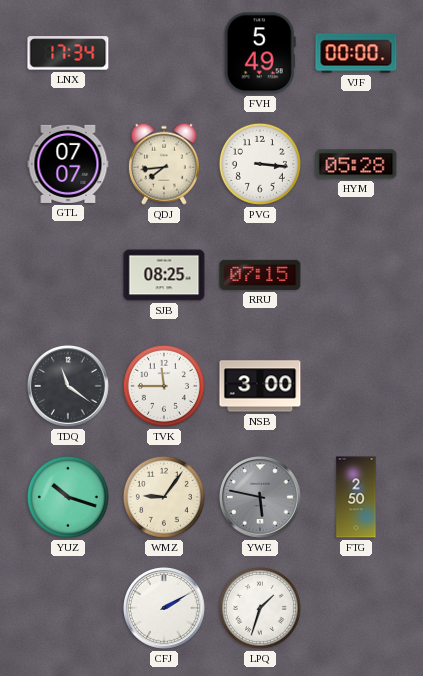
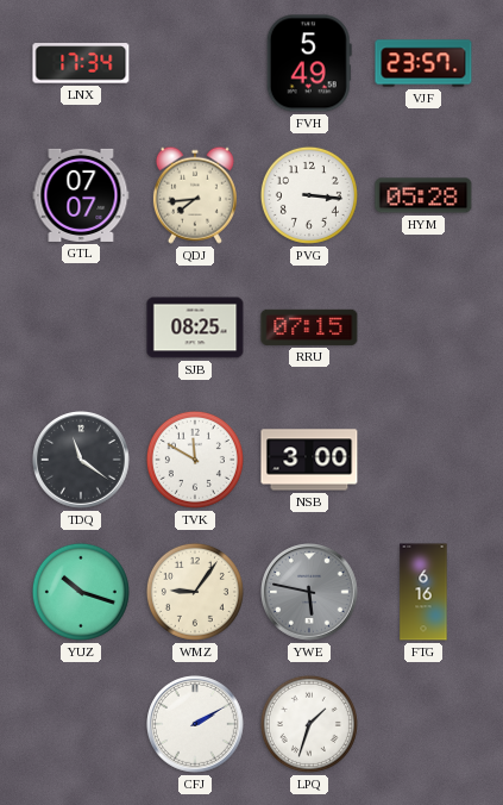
VJF: 00:00 -> 23:57 (423, 63)
TVK: 11:45 -> 11:50 (195, 460)
FTG: 2:50 -> 6:16 (423, 592)
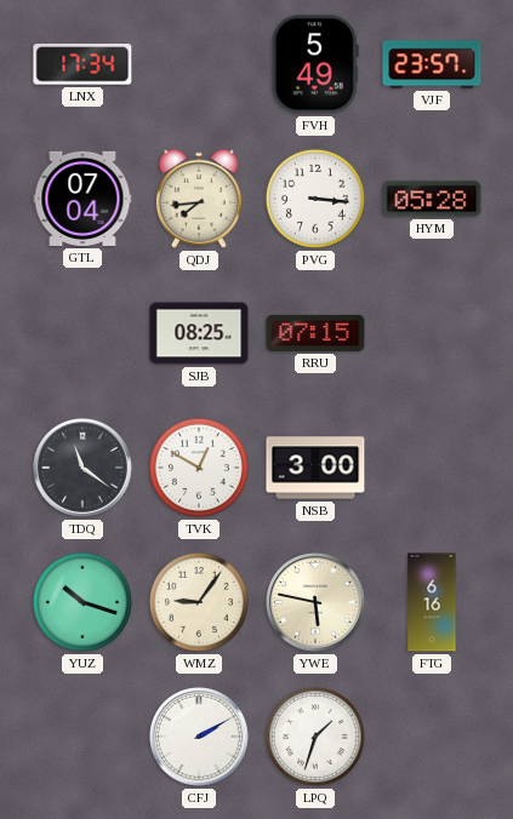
GTL: 07:07 -> 07:04 (82, 199)
TVK: 11:50 -> 12:50 (199, 468)
YWE dial: grey -> cream (317, 603)
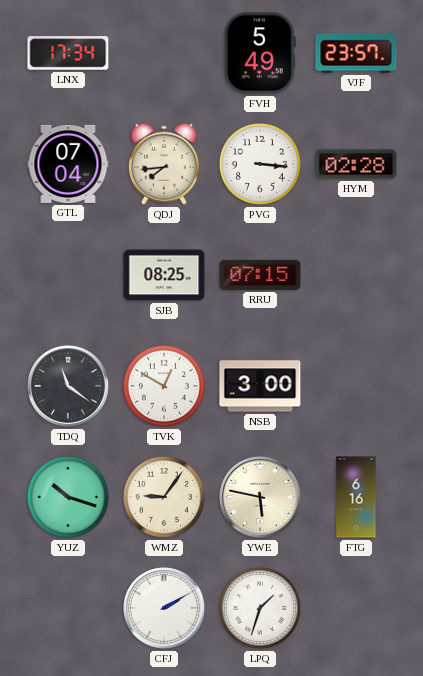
HYM: 05:28 -> 02:28 (356, 164)
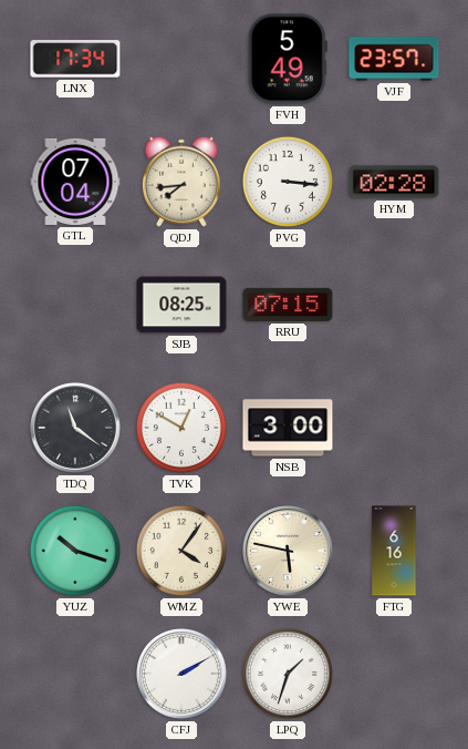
WMZ: 9:06 -> 4:06 (181, 551)
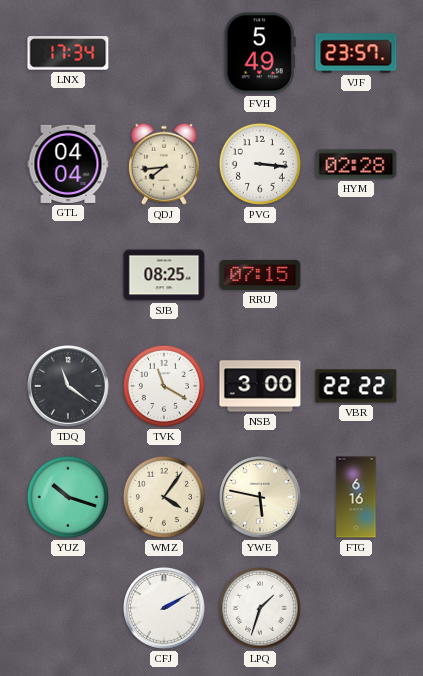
GTL: 07:04 -> 04:04 (68, 164)
TVK: 12:50 -> 11:20 (164, 386)
VBR: none -> 22:22 (356, 386)
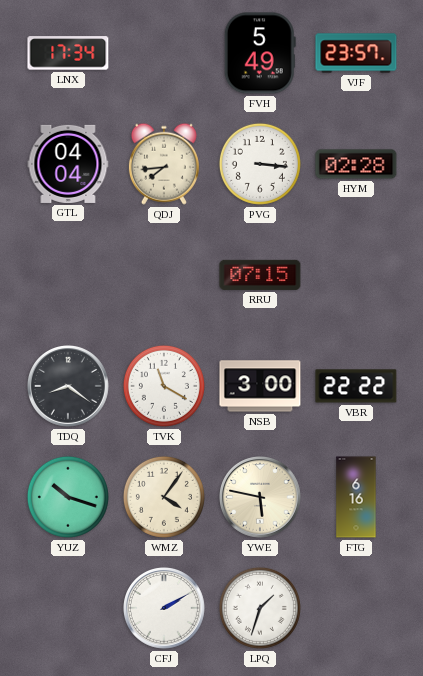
SJB: 08:25 -> none (164, 275)
TDQ: 11:21 -> 8:21 (69, 387)
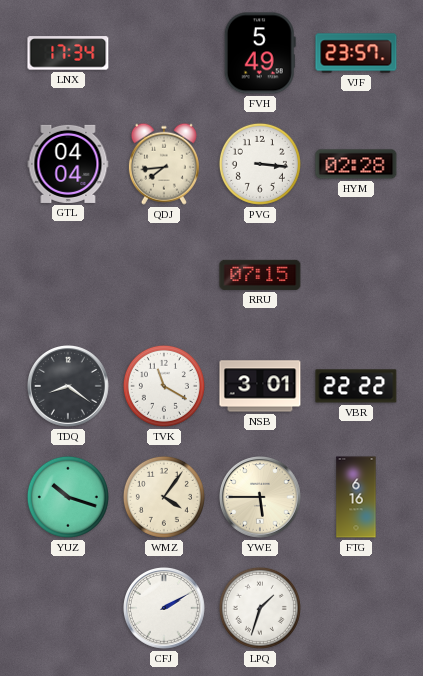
NSB: 3:00 -> 3:01 (260, 386)
YWE: 5:47 -> 5:45 (261, 498)
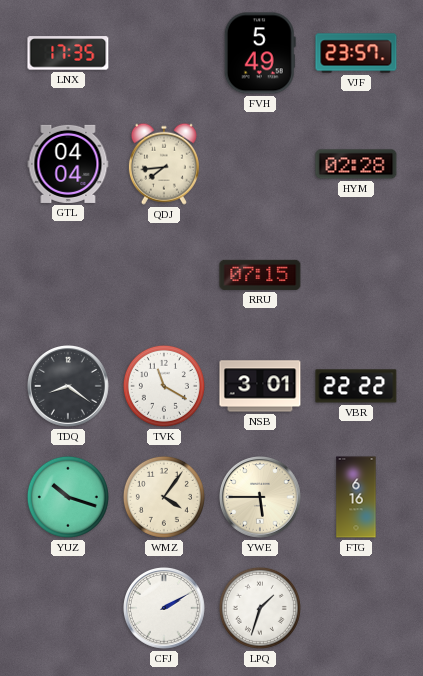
LNX: 17:34 -> 17:35 (68, 53)
PVG: 3:16 -> none (260, 164)
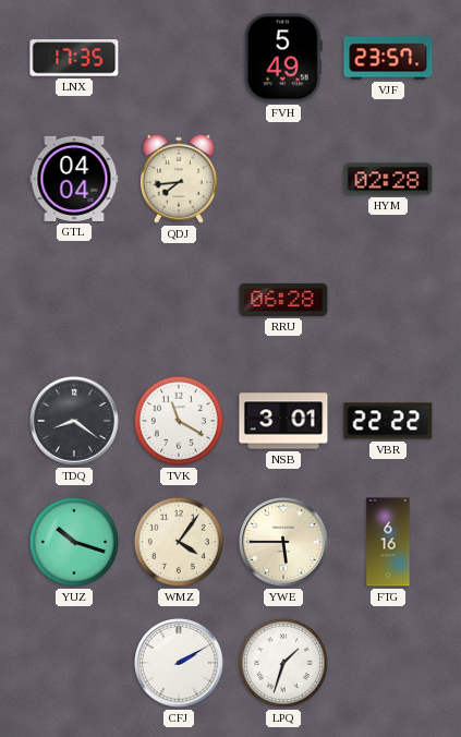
RRU: 07:15 -> 06:28 (283, 300)
